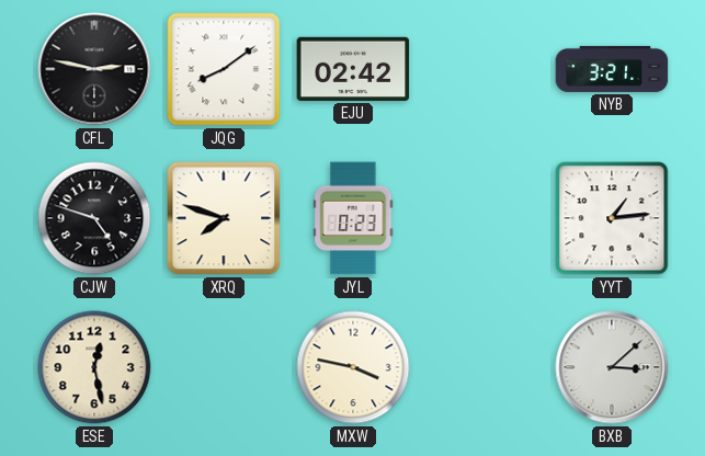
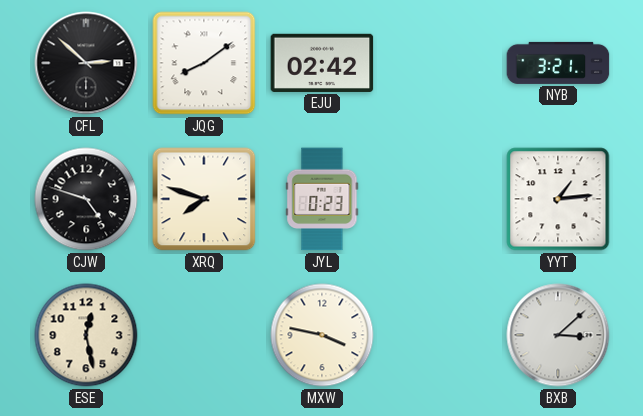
CFL: 2:47 -> 2:52 (86, 63)
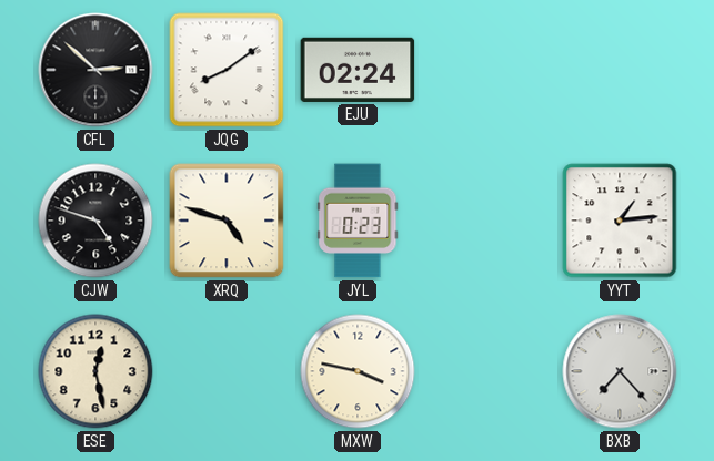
EJU: 02:42 -> 02:24 (358, 70)
NYB: 3:21 -> none (558, 63)
XRQ: 7:48 -> 4:48 (227, 221)
BXB: 3:08 -> 7:23 (620, 371)
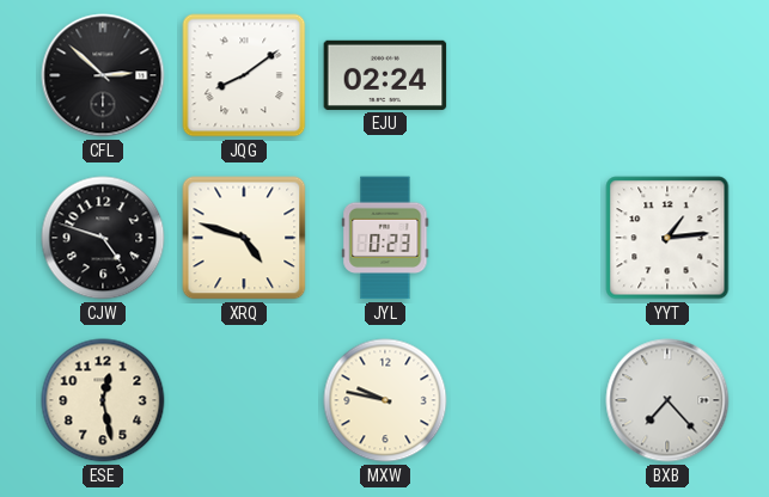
MXW: 3:47 -> 9:47 (385, 400)
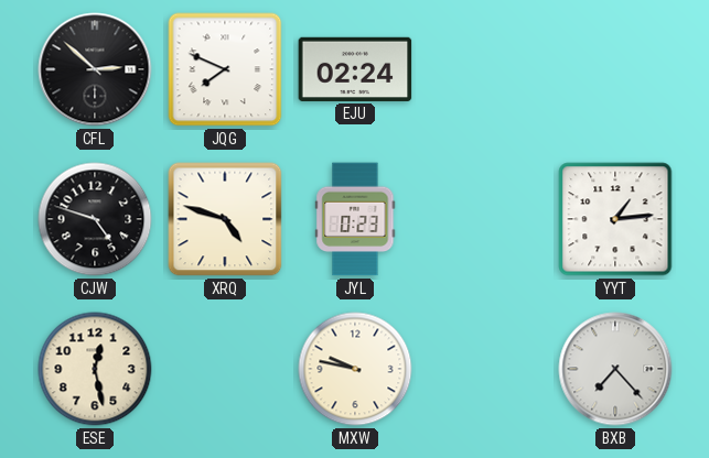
JQG: 8:09 -> 7:49 (225, 69)
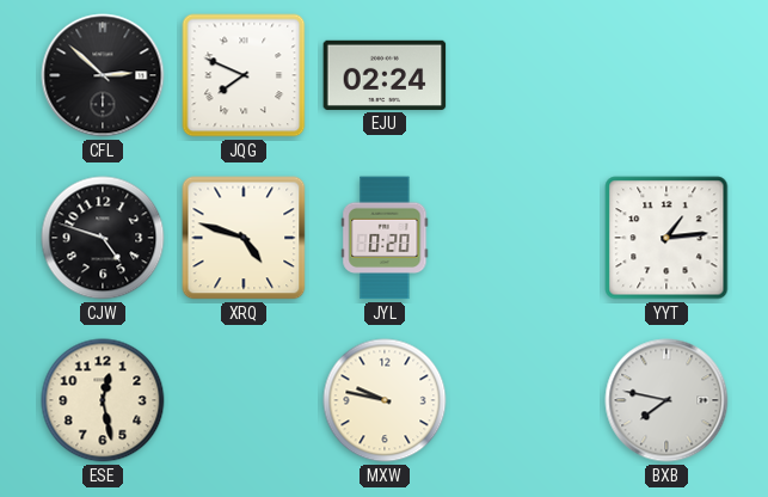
JYL: 0:23 -> 0:20 (385, 238)
BXB: 7:23 -> 7:47 (666, 400)
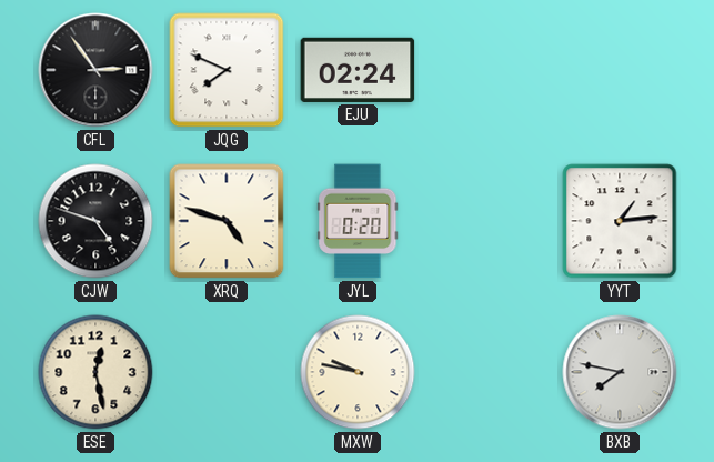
CFL: 2:52 -> 2:54 (95, 70)
